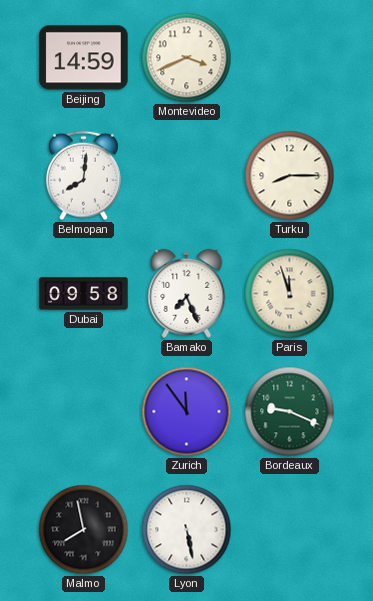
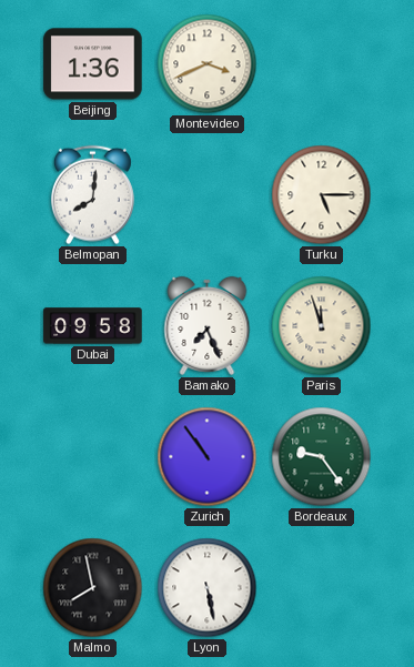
Beijing: 14:59 -> 1:36 (93, 64)
Turku: 8:15 -> 5:15 (322, 195)
Zurich: 11:54 -> 10:54 (208, 457)
Bordeaux: 9:19 -> 9:24 (322, 457)
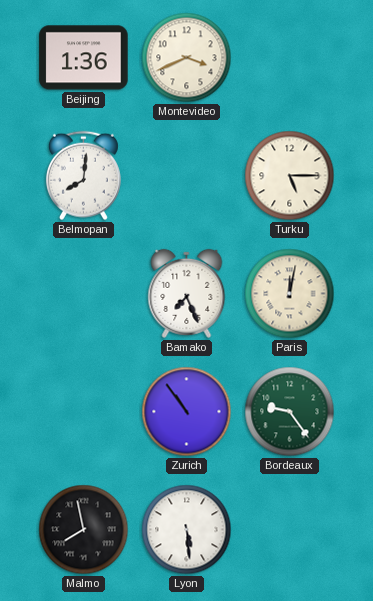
Dubai: 09:58 -> none (93, 326)
Paris: 11:57 -> 12:02 (290, 294)
Lyon: 5:28 -> 5:29 (187, 530)
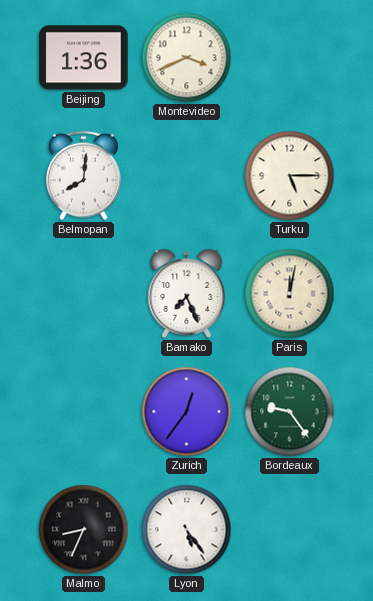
Zurich: 10:54 -> 12:36 (187, 412)
Malmo: 7:58 -> 8:34 (84, 530)
Lyon: 5:29 -> 5:24 (187, 530)
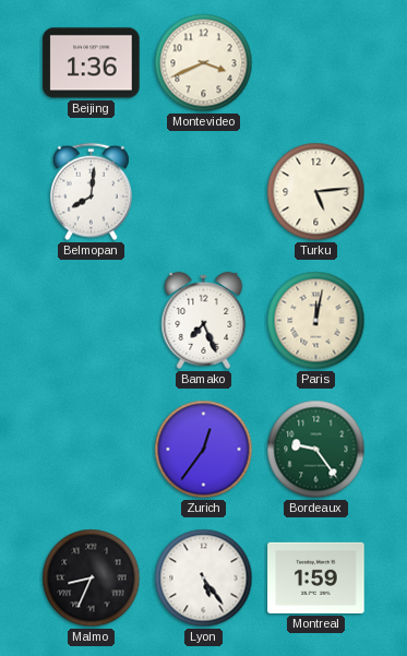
Turku: 5:15 -> 5:14 (316, 192)
Montreal: none -> 1:59 (316, 577)
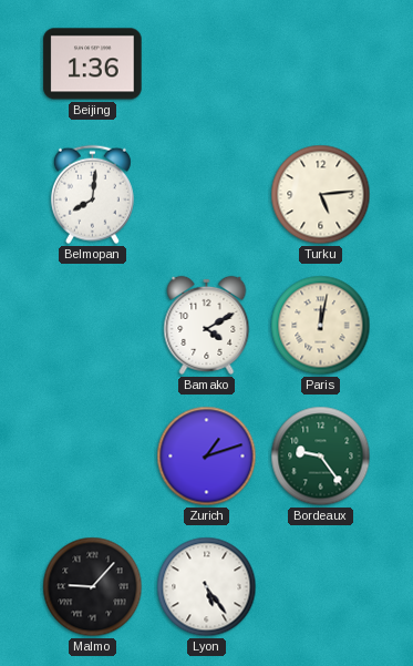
Montevideo: 3:41 -> none (204, 63)
Bamako: 7:26 -> 4:10 (207, 325)
Zurich: 12:36 -> 1:12 (207, 457)
Malmo: 8:34 -> 9:07 (93, 587)
Montreal: 1:59 -> none (316, 577)
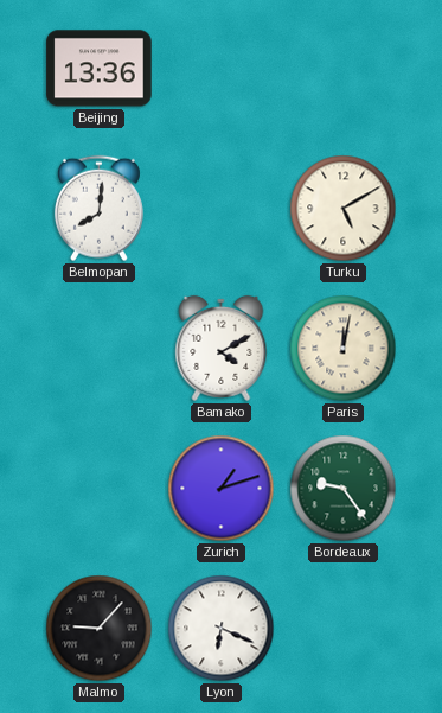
Beijing: 1:36 -> 13:36 (100, 69)
Turku: 5:14 -> 5:10 (344, 209)
Lyon: 5:24 -> 6:19 (222, 629)
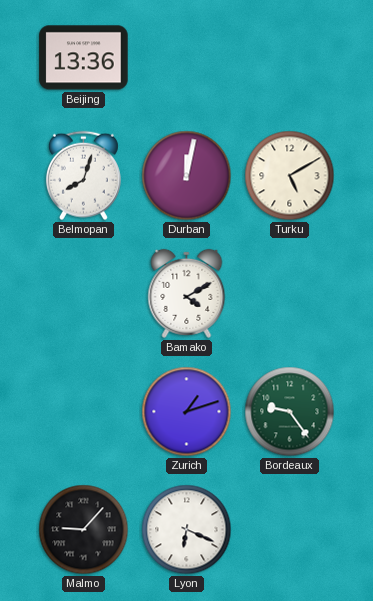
Belmopan: 8:01 -> 8:03 (83, 176)
Durban: none -> 12:02 (187, 176)
Paris: 12:02 -> none (344, 349)
